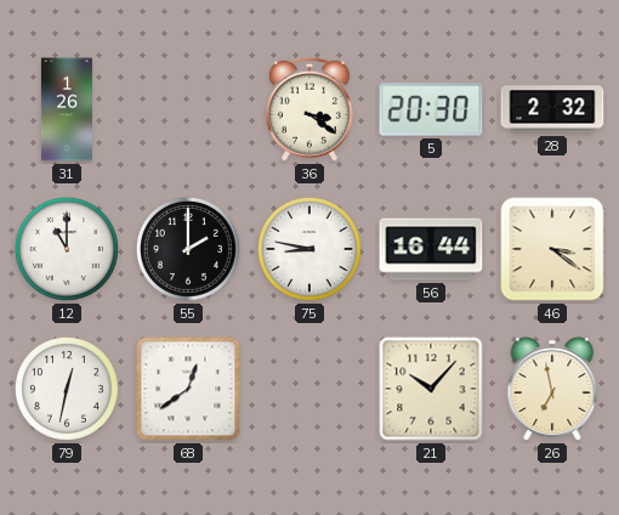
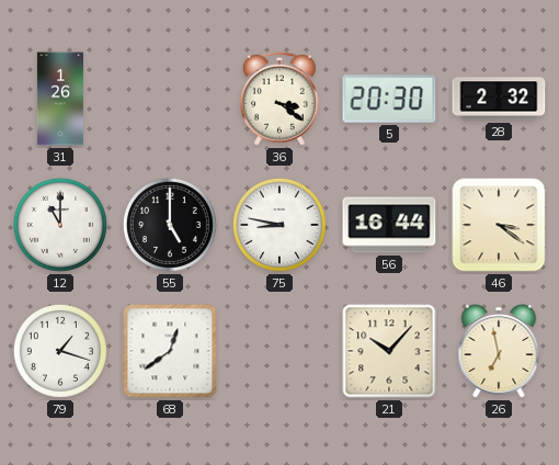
55: 2:00 -> 5:00 (170, 225)
79: 12:32 -> 1:18 (60, 351)
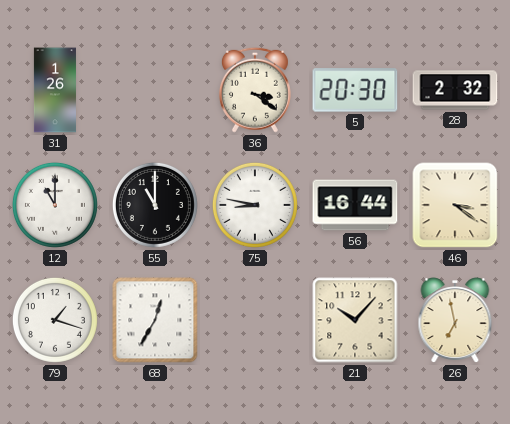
55: 5:00 -> 11:00 (155, 205)
68: 12:39 -> 12:35 (155, 320)
